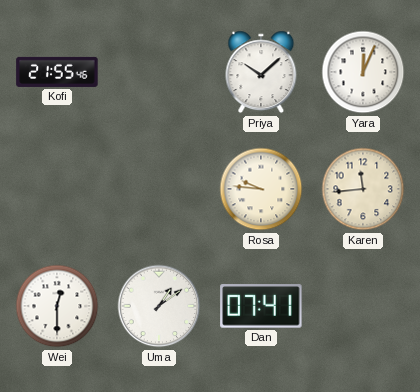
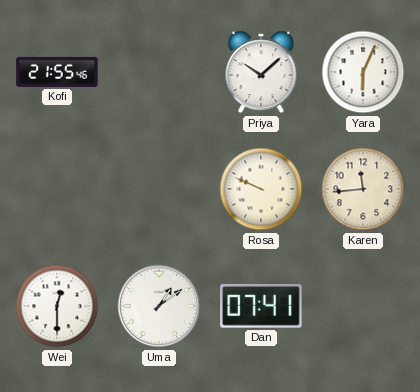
Yara: 12:04 -> 6:04 (363, 72)
Rosa: 9:46 -> 9:49 (261, 189)
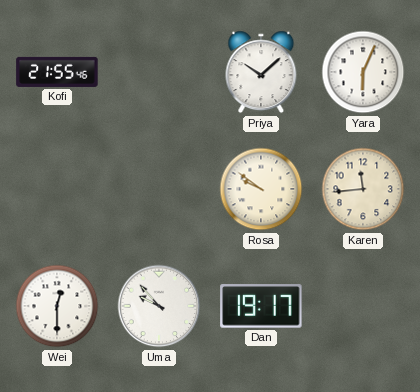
Rosa: 9:49 -> 9:51 (261, 189)
Uma: 1:09 -> 9:53 (159, 306)
Dan: 07:41 -> 19:17 (261, 306)
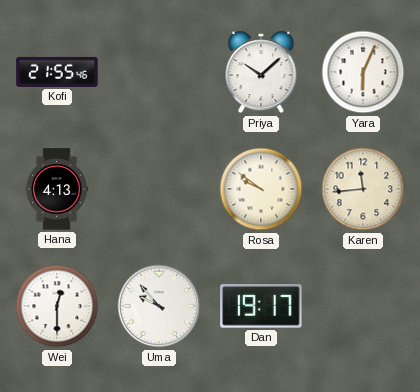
Hana: none -> 4:13 (57, 189)
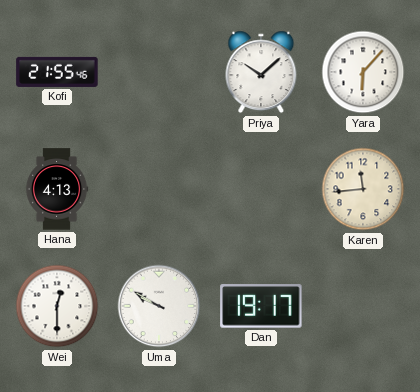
Yara: 6:04 -> 6:07 (363, 72)
Rosa: 9:51 -> none (261, 189)
Uma: 9:53 -> 9:50 (159, 306)
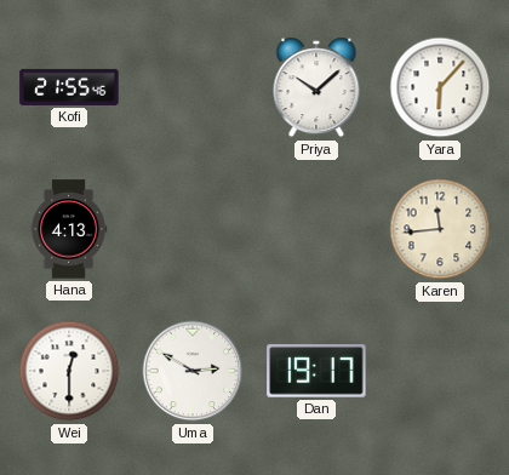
Uma: 9:50 -> 2:50 (193, 371)
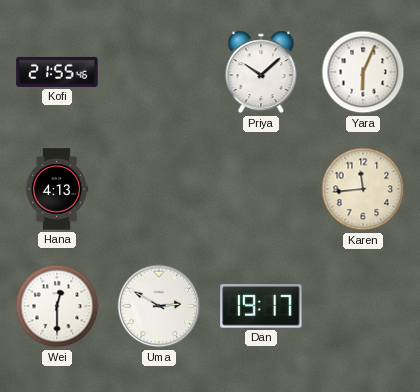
Yara: 6:07 -> 6:04 (363, 72)
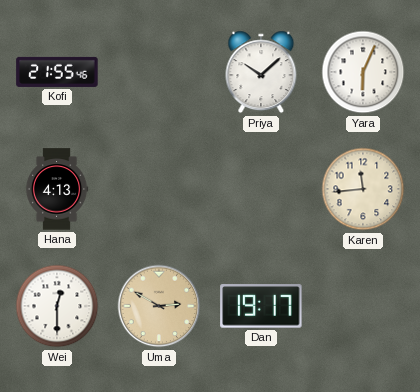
Uma dial: white -> champagne (159, 306)
